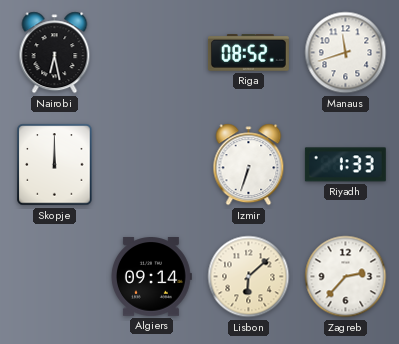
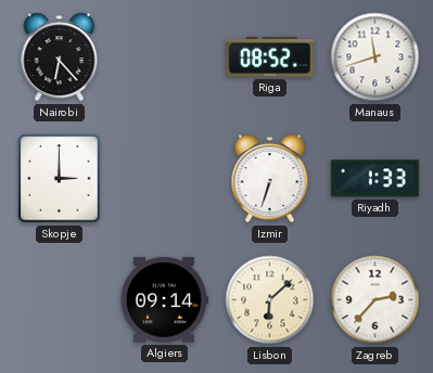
Nairobi: 6:28 -> 6:23 (60, 57)
Skopje: 12:00 -> 3:00 (60, 179)
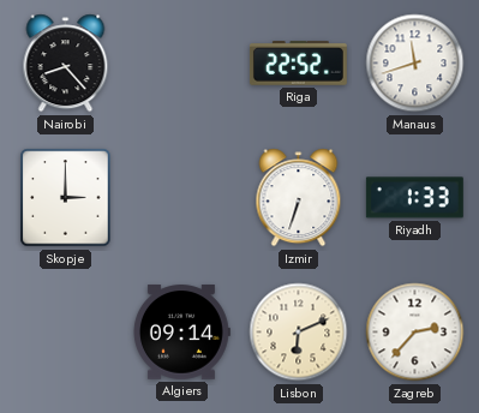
Nairobi: 6:23 -> 8:23 (66, 64)
Riga: 08:52 -> 22:52 (298, 64)
Lisbon: 6:08 -> 6:11 (299, 333)
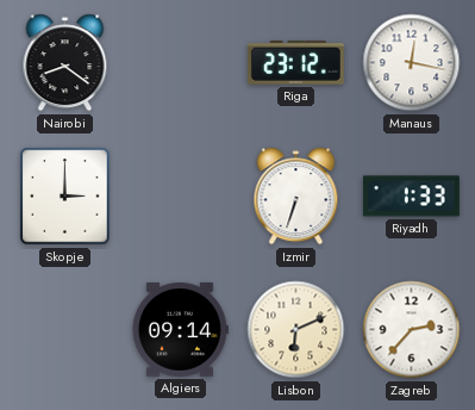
Nairobi: 8:23 -> 8:21 (65, 63)
Riga: 22:52 -> 23:12 (295, 63)
Manaus: 11:42 -> 12:17 (412, 63)
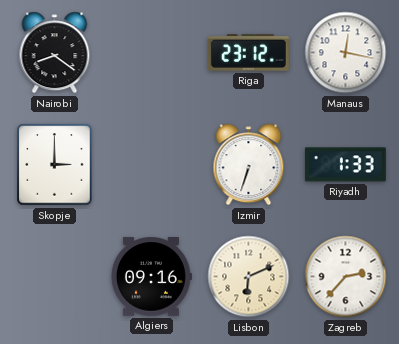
Algiers: 09:14 -> 09:16 (151, 277)
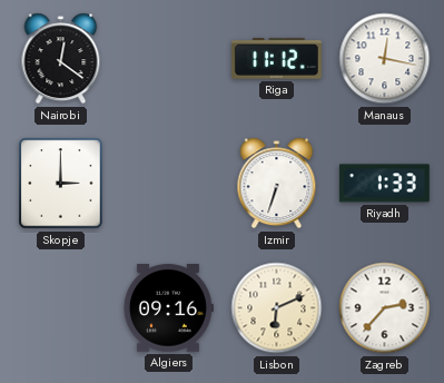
Nairobi: 8:21 -> 12:21 (61, 59)
Riga: 23:12 -> 11:12 (276, 59)
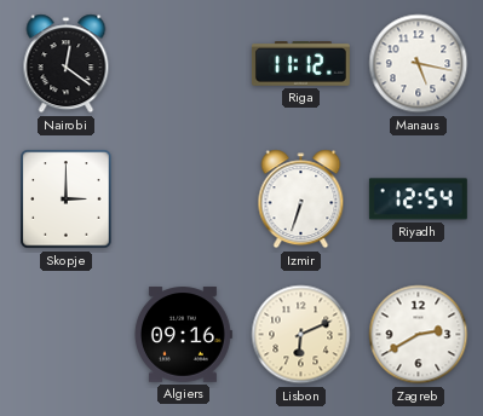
Manaus: 12:17 -> 5:17 (419, 64)
Riyadh: 1:33 -> 12:54 (418, 200)
Zagreb: 2:37 -> 2:40 (419, 335)
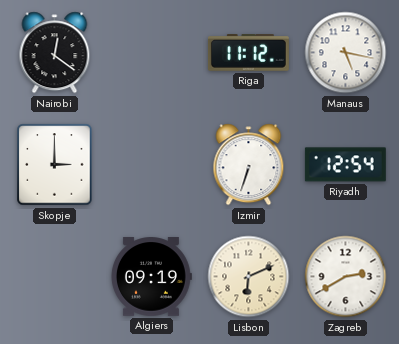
Algiers: 09:16 -> 09:19 (151, 277)
